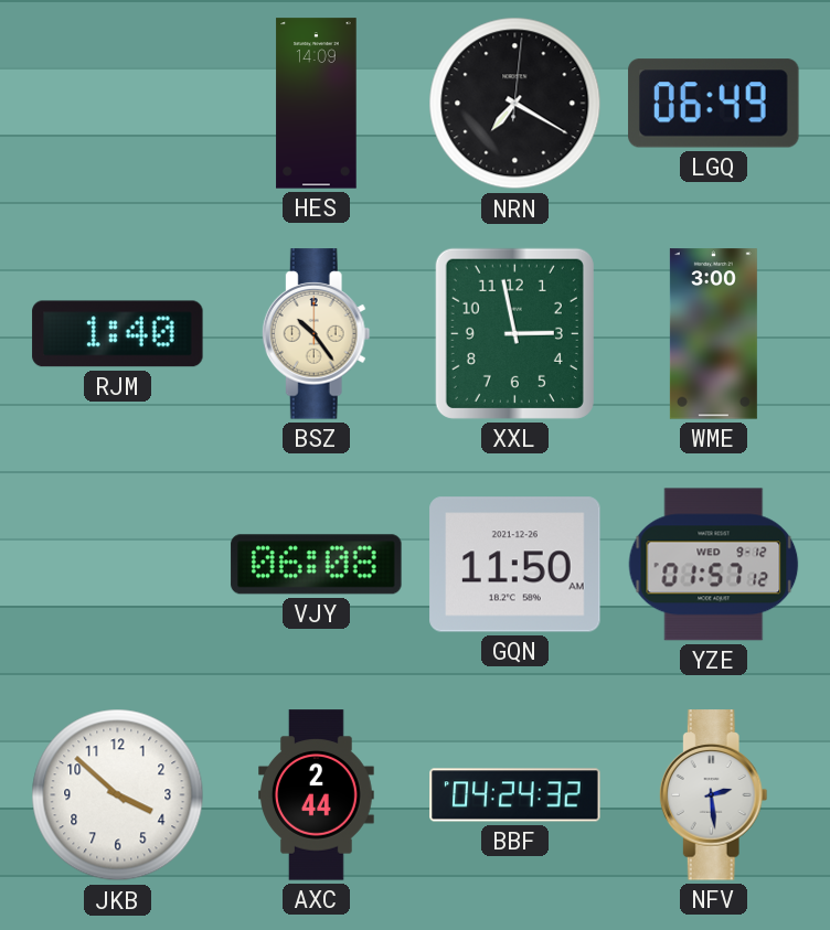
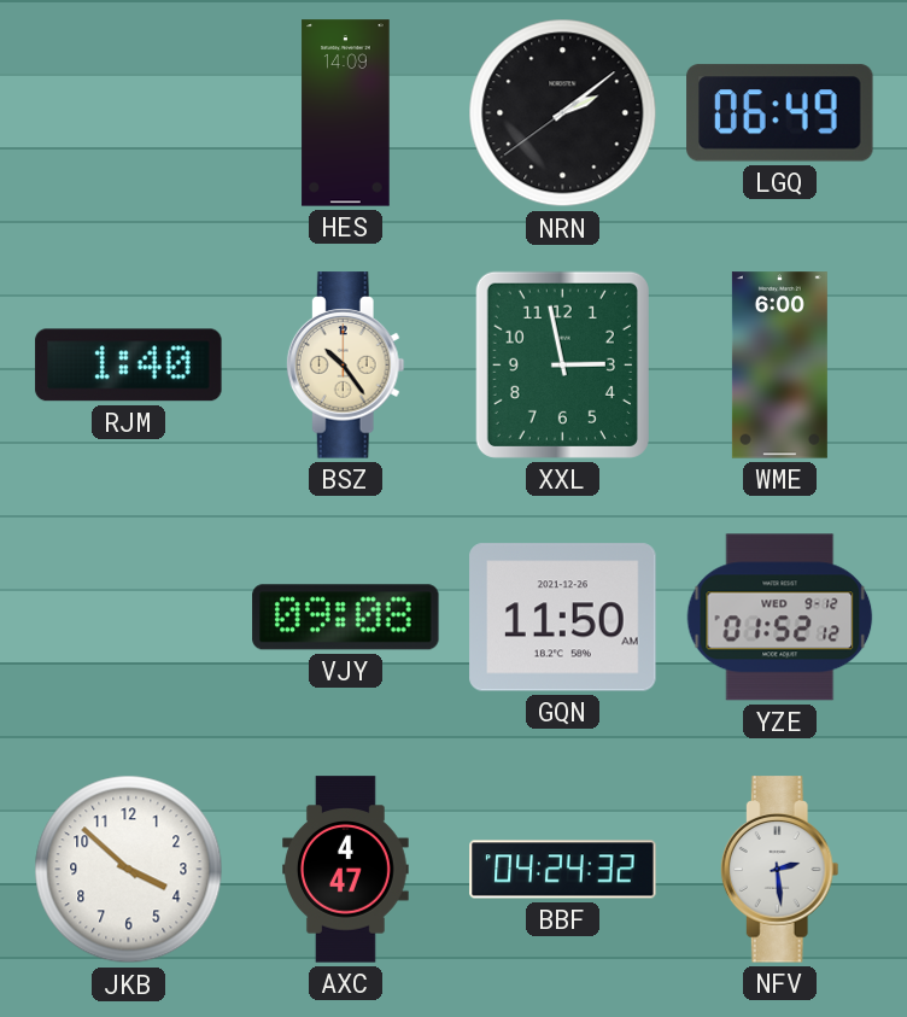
NRN: 7:20 -> 2:08 (563, 113)
WME: 3:00 -> 6:00 (779, 366)
VJY: 06:08 -> 09:08 (346, 618)
YZE: 01:57 -> 01:52 (780, 618)
AXC: 2:44 -> 4:47 (346, 870)
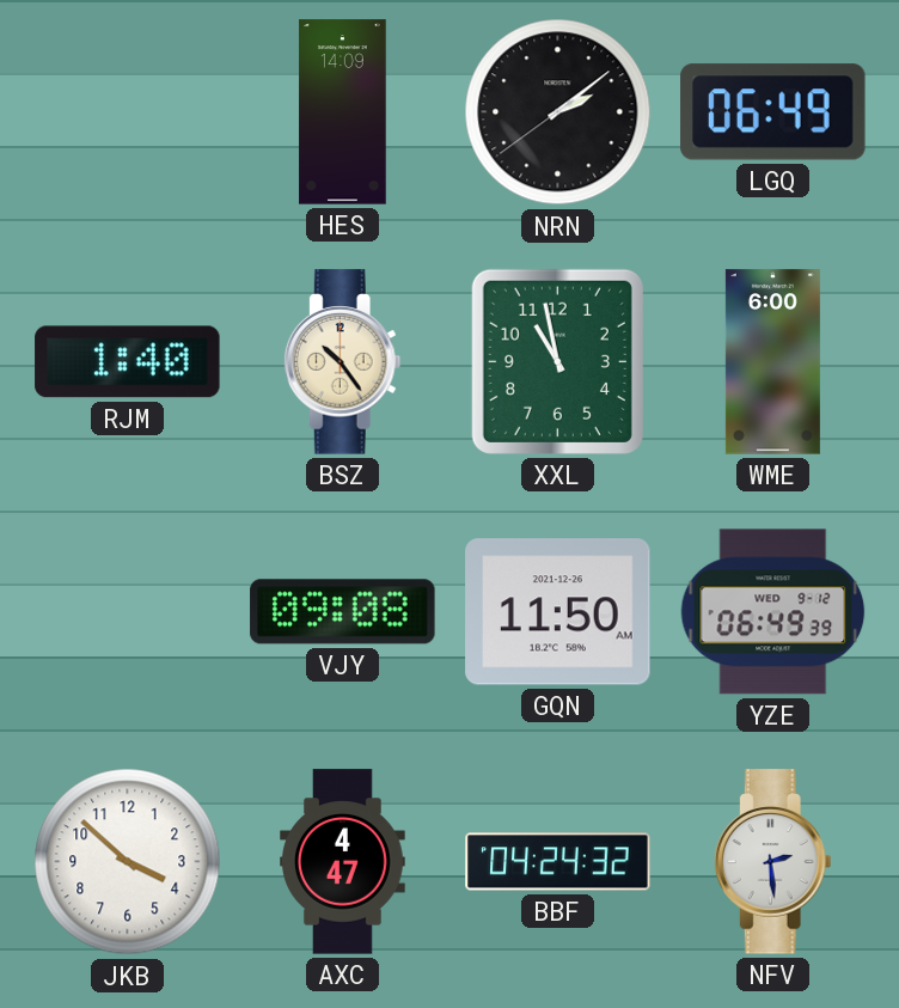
XXL: 2:58 -> 10:58 (557, 361)
YZE: 01:52 -> 06:49 (773, 612)
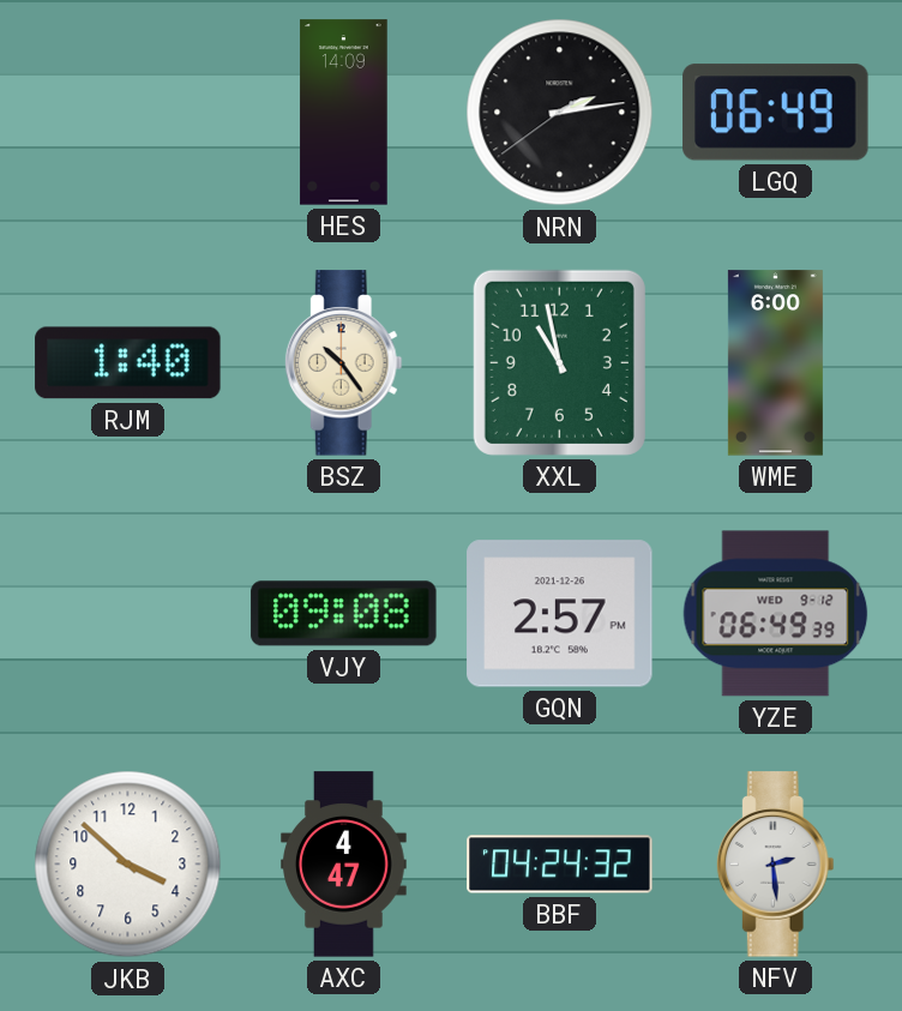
NRN: 2:08 -> 2:13 (560, 113)
GQN: 11:50 -> 2:57 (560, 614)
